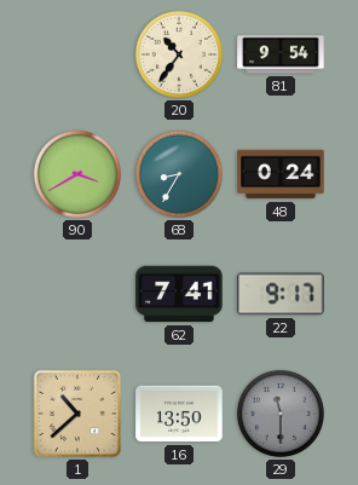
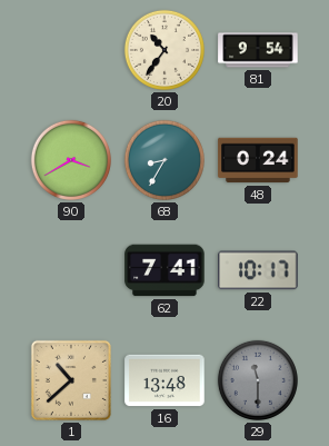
22: 9:17 -> 10:17 (258, 270)
16: 13:50 -> 13:48 (164, 380)
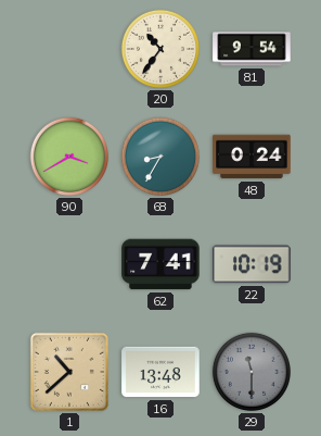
22: 10:17 -> 10:19 (252, 264)
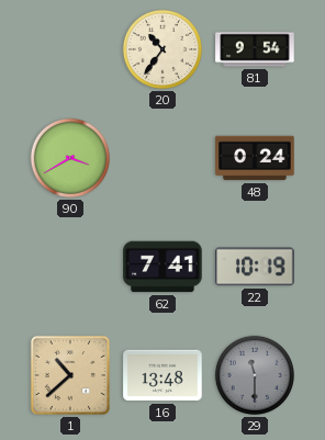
68: 8:35 -> none (160, 157)
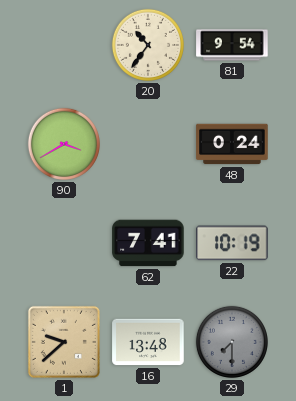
1: 10:38 -> 9:38 (64, 342)
29: 11:30 -> 7:30 (232, 342)
